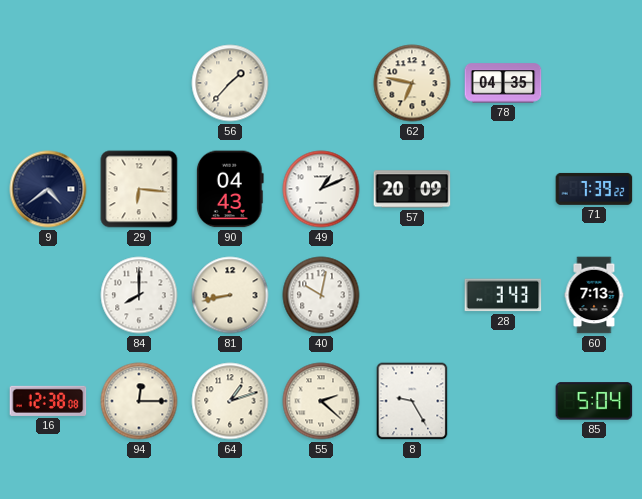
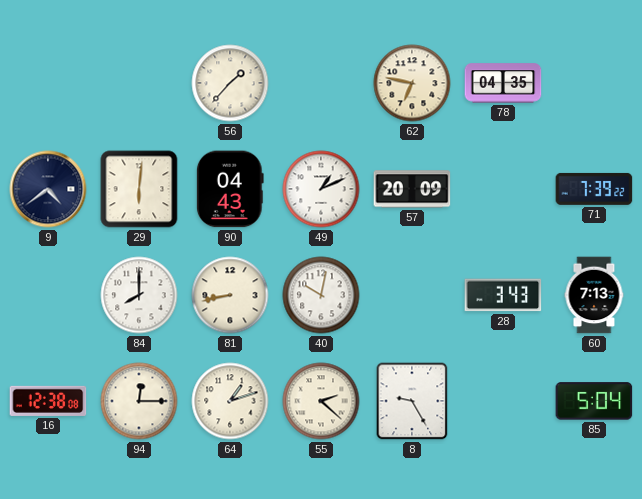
29: 6:16 -> 6:01 (139, 189)
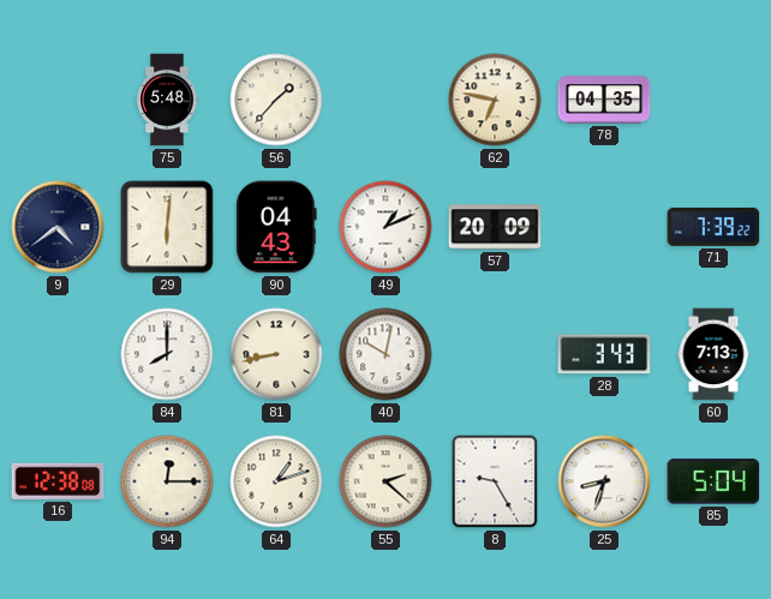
75: none -> 5:48 (167, 100)
25: none -> 8:33 (604, 481)
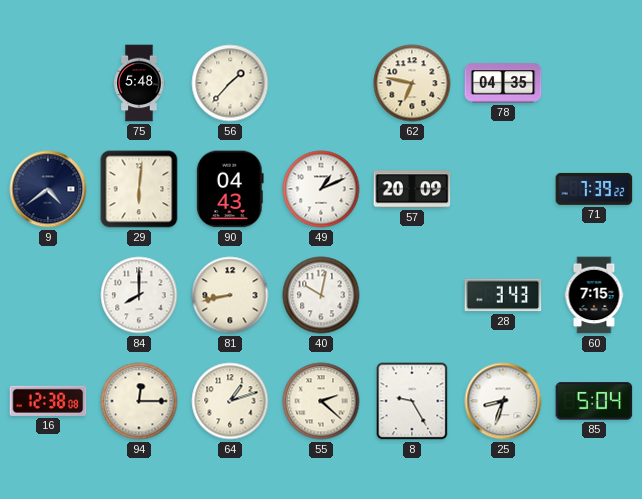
60: 7:13 -> 7:15 (594, 295)
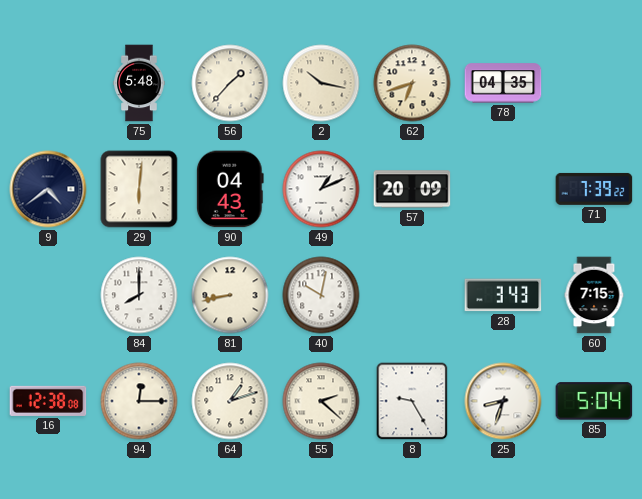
2: none -> 10:17 (321, 83)
62: 6:47 -> 6:42 (412, 83)
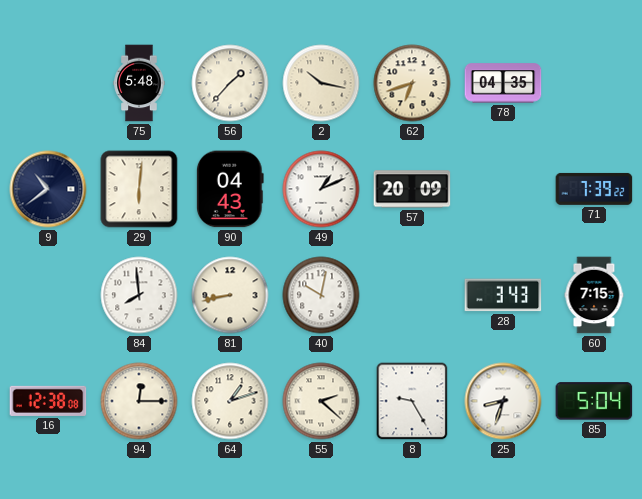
9: 4:39 -> 10:39 (48, 189)
84: 8:00 -> 7:59 (139, 295)
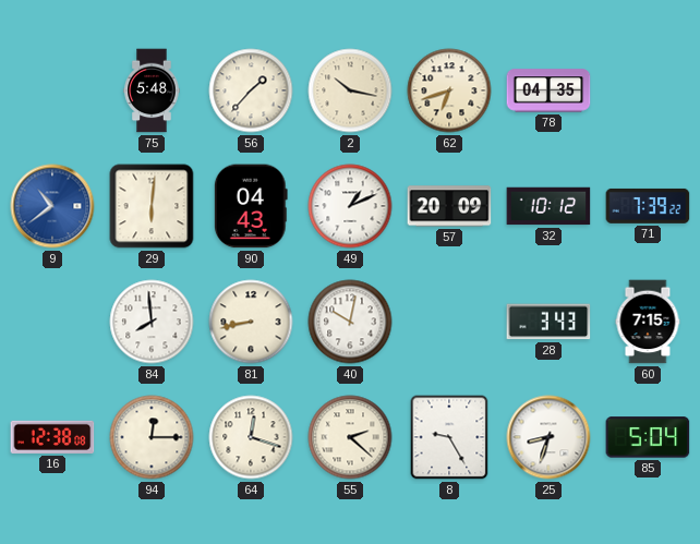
9 dial: navy -> blue (52, 206)
32: none -> 10:12 (548, 206)
64: 1:12 -> 12:18 (251, 437)
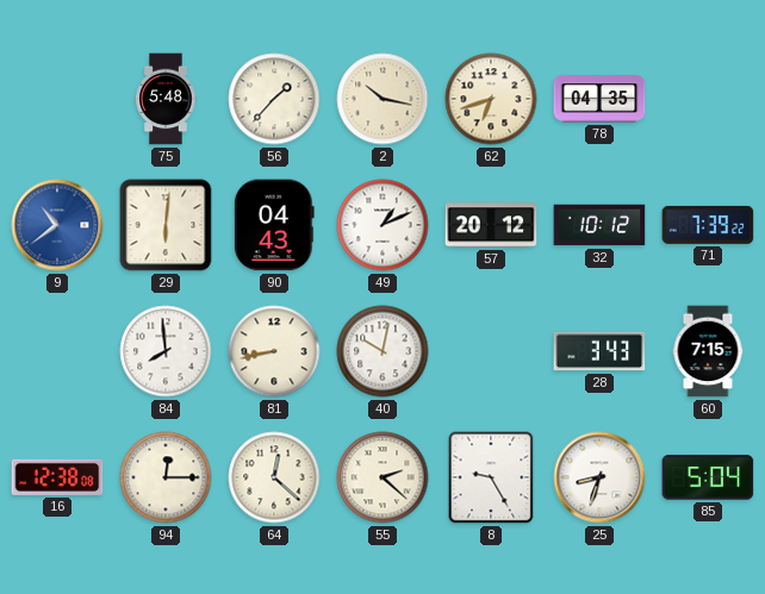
57: 20:09 -> 20:12 (491, 225)
64: 12:18 -> 12:22 (274, 477)
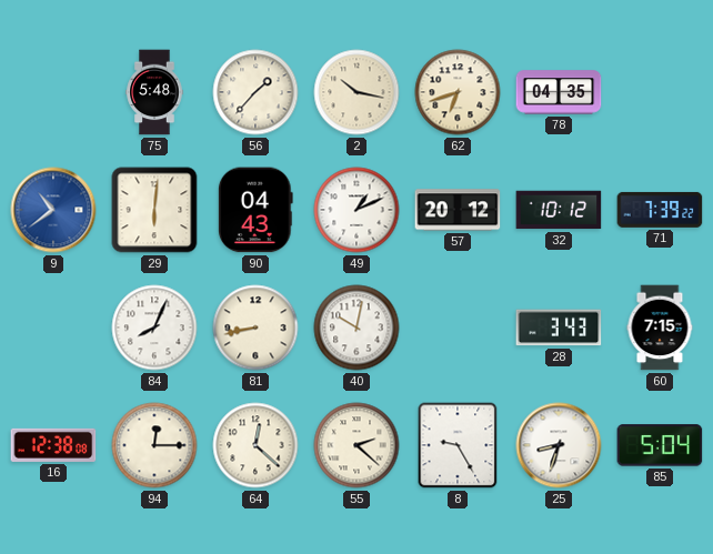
84: 7:59 -> 8:04 (154, 328)
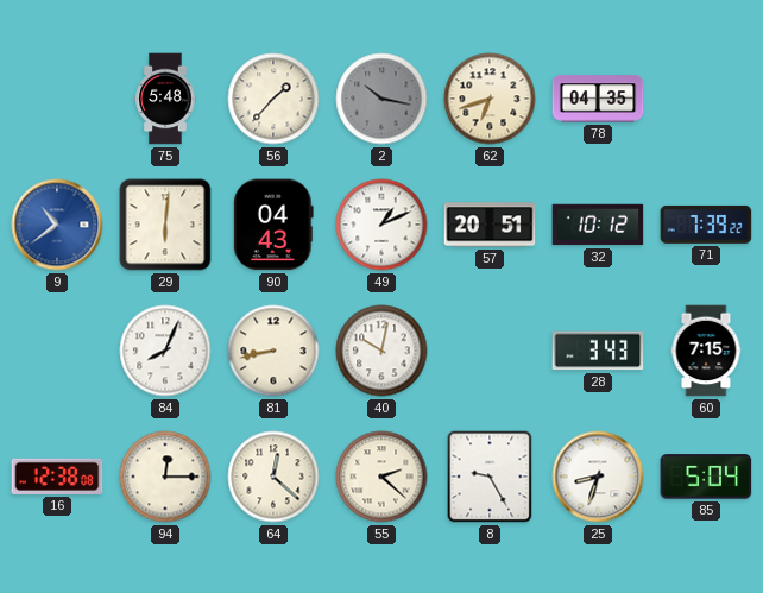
2 dial: cream -> grey (381, 99)
57: 20:12 -> 20:51 (490, 225)
